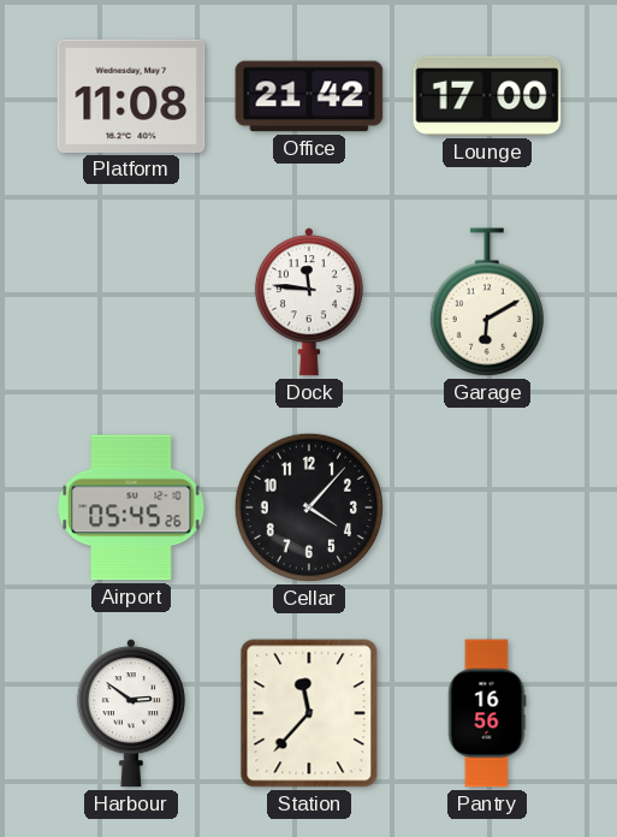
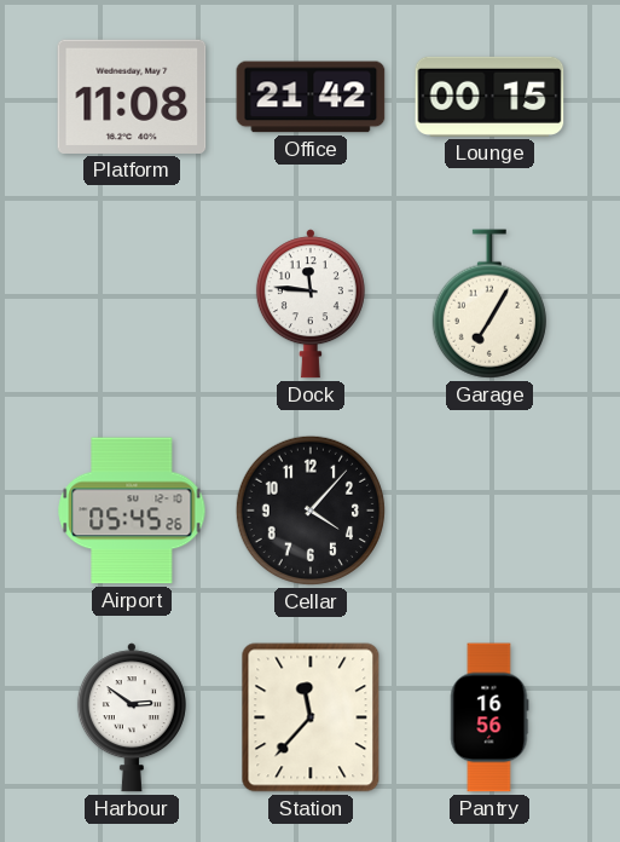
Lounge: 17:00 -> 00:15 (489, 97)
Garage: 6:10 -> 7:05 (489, 304)
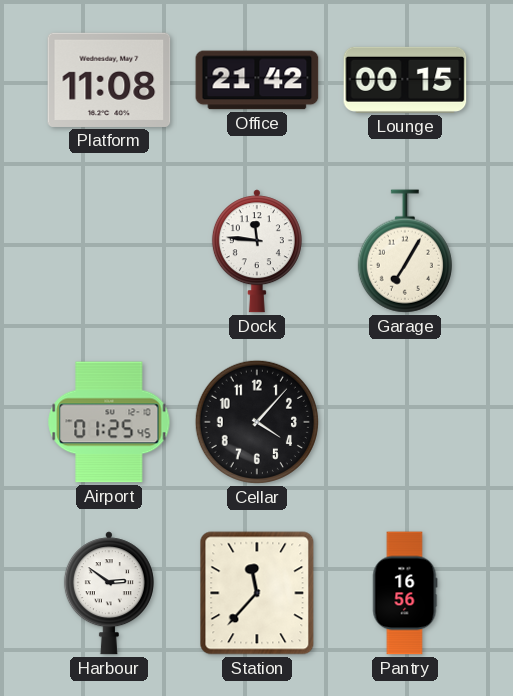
Airport: 05:45 -> 01:25 (109, 422)
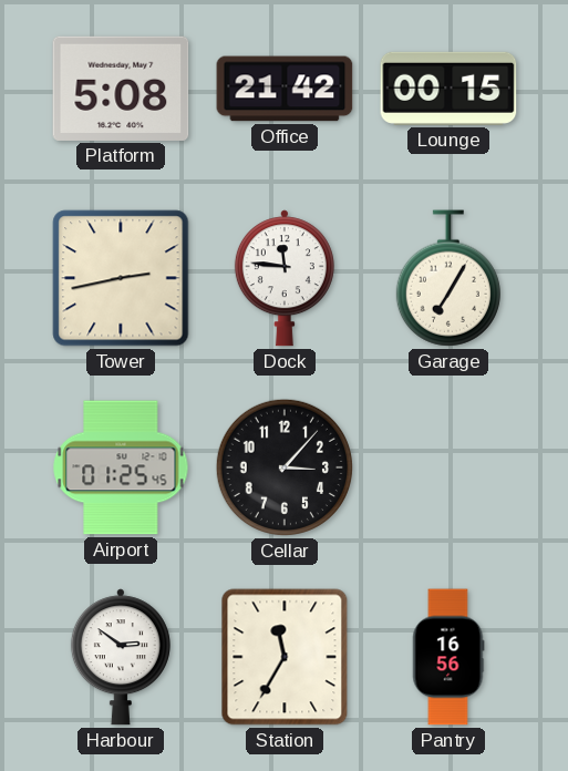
Platform: 11:08 -> 5:08 (121, 89)
Tower: none -> 2:43 (121, 278)
Cellar: 4:07 -> 3:07 (285, 467)
Station: 11:37 -> 11:35 (285, 657)
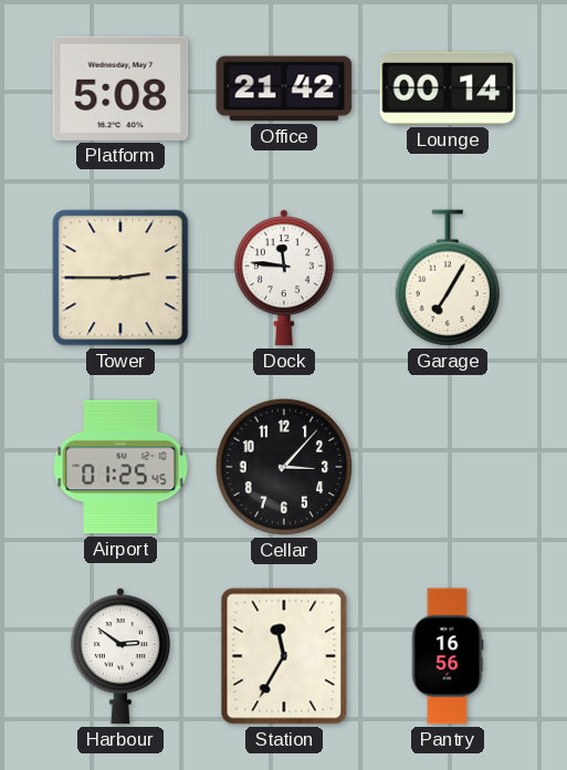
Lounge: 00:15 -> 00:14 (448, 89)
Tower: 2:43 -> 2:45 (120, 278)
